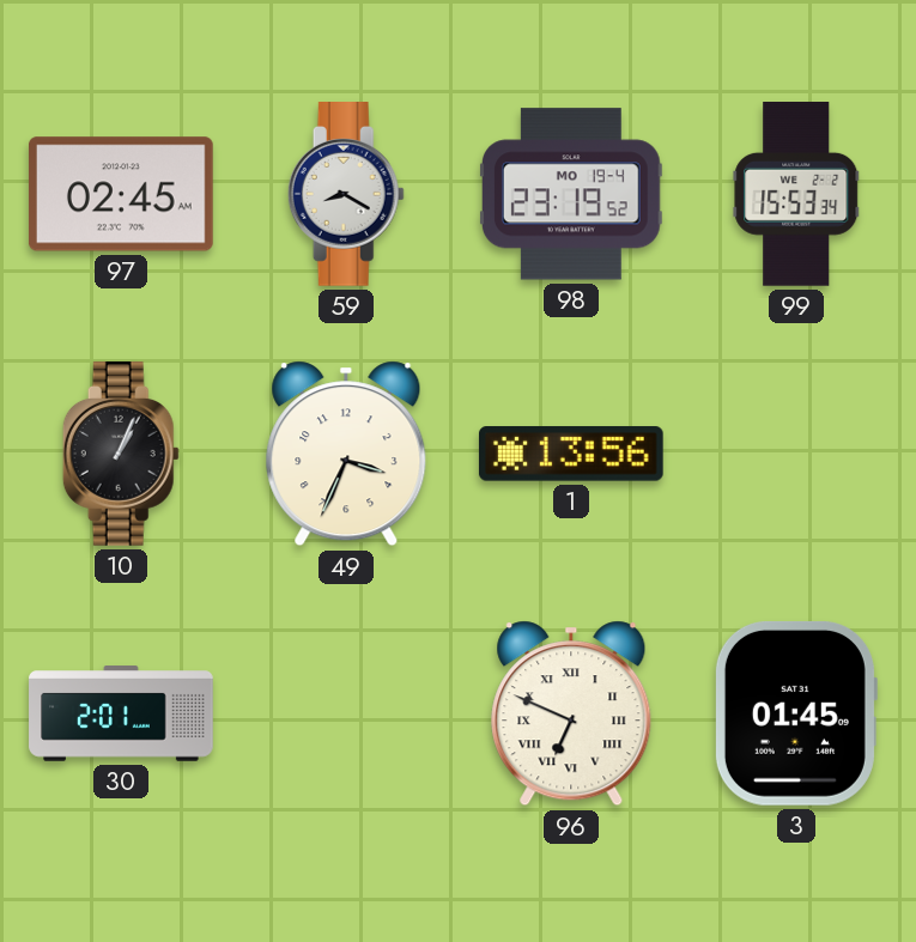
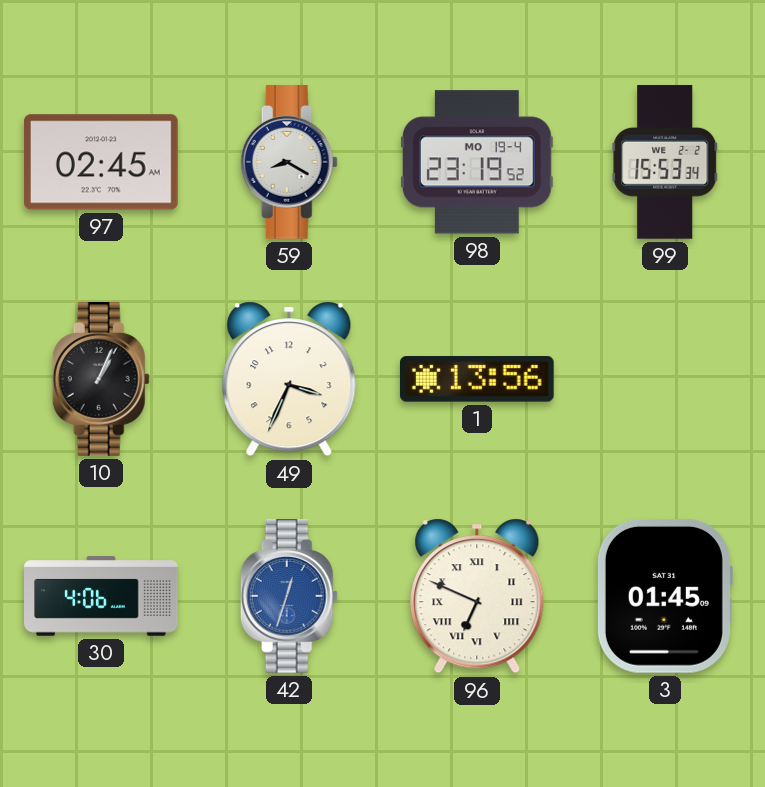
30: 2:01 -> 4:06 (101, 596)
42: none -> 12:33 (289, 597)
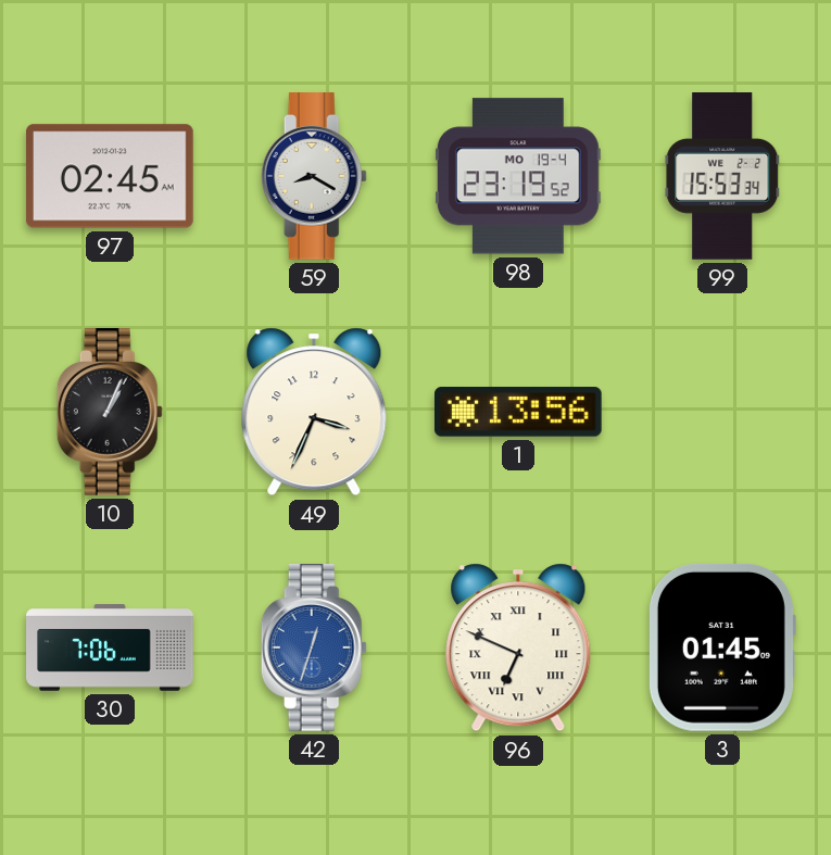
30: 4:06 -> 7:06 (110, 647)
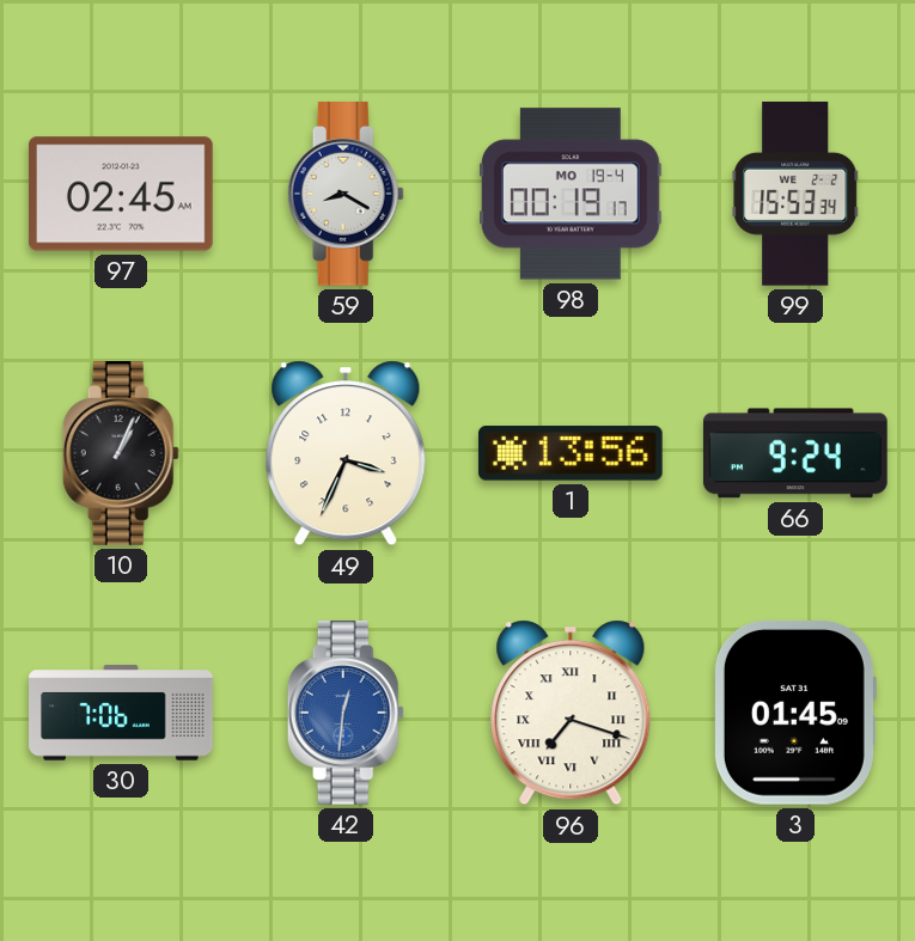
98: 23:19 -> 00:19 (571, 194)
66: none -> 9:24 (795, 453)
42: 12:33 -> 12:31 (346, 714)
96: 6:49 -> 7:18 (571, 713)
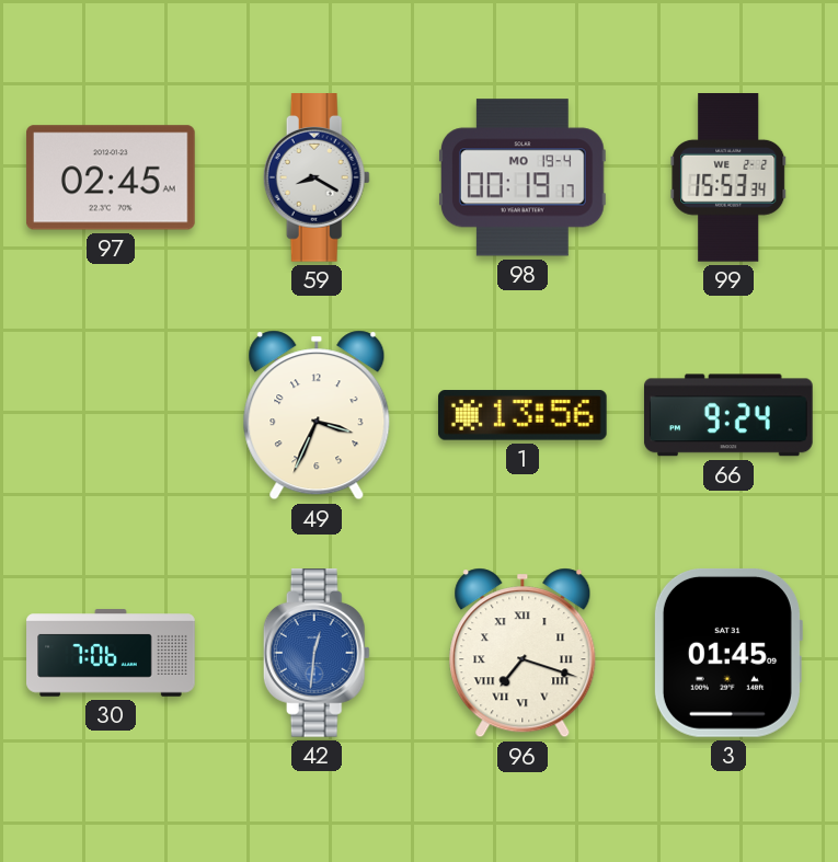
10: 1:04 -> none (121, 454)
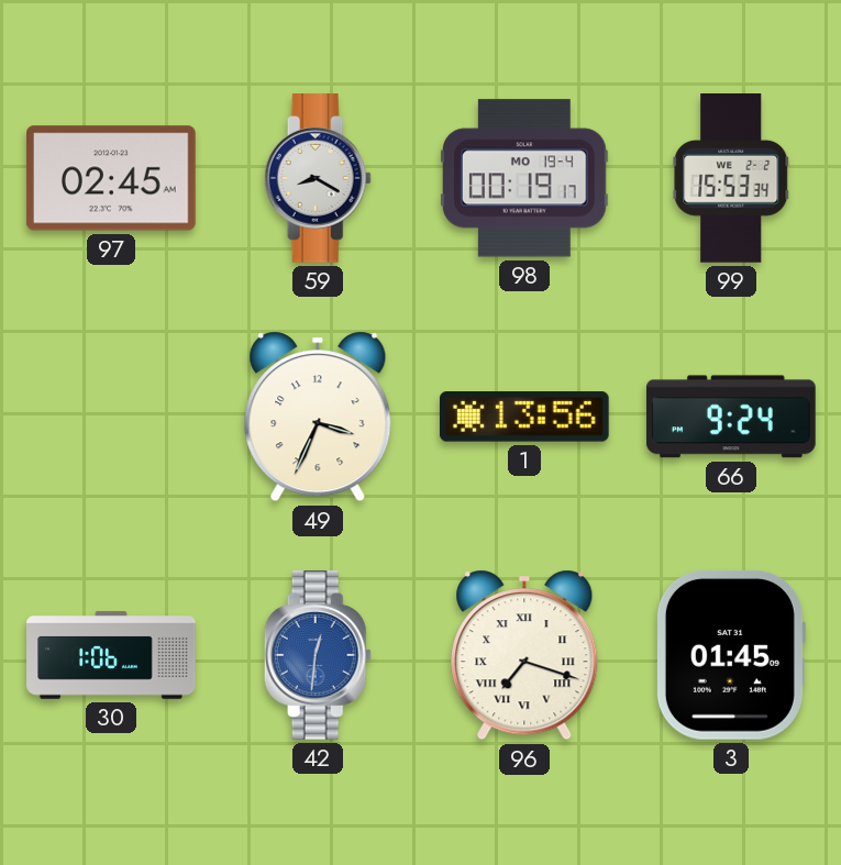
30: 7:06 -> 1:06 (111, 655)
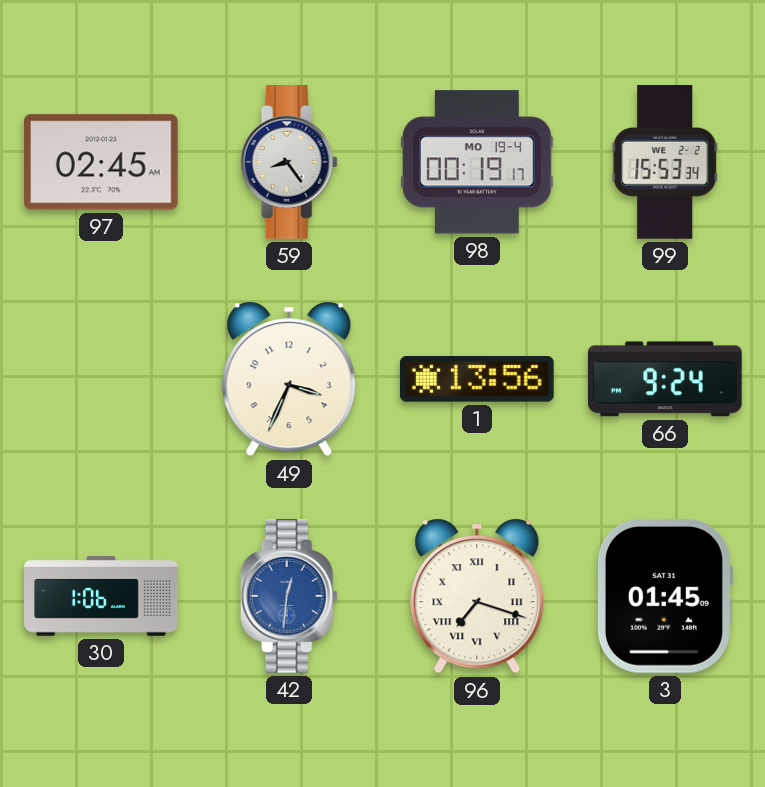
59: 8:20 -> 8:24 (289, 163)
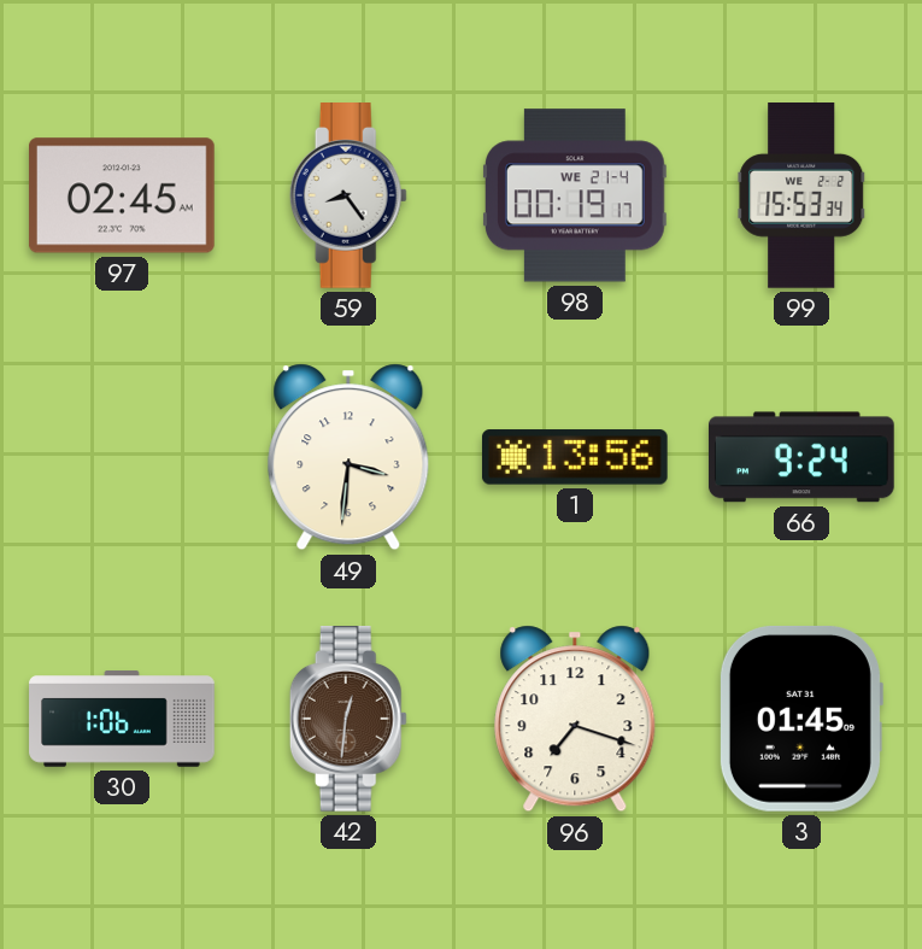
98 date: MO 19-4 -> WE 21-4 (575, 195)
49: 3:34 -> 3:31 (348, 457)
42 dial: blue -> brown (348, 720)
96 numerals: Roman -> Arabic (575, 719)
